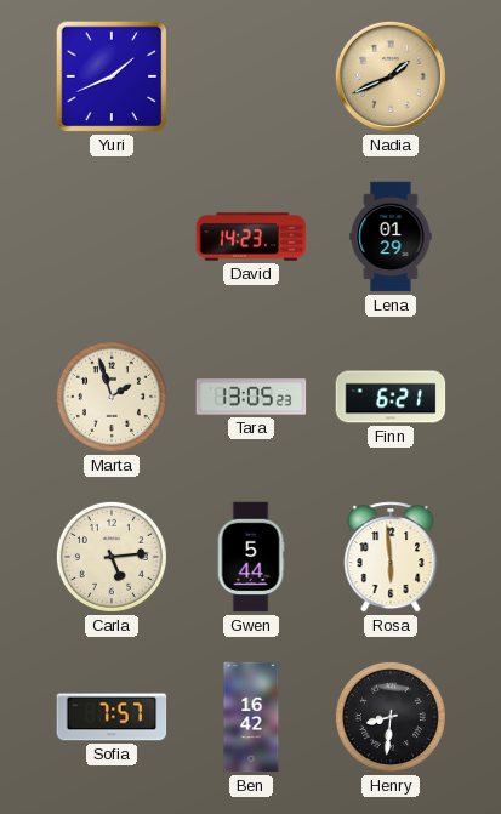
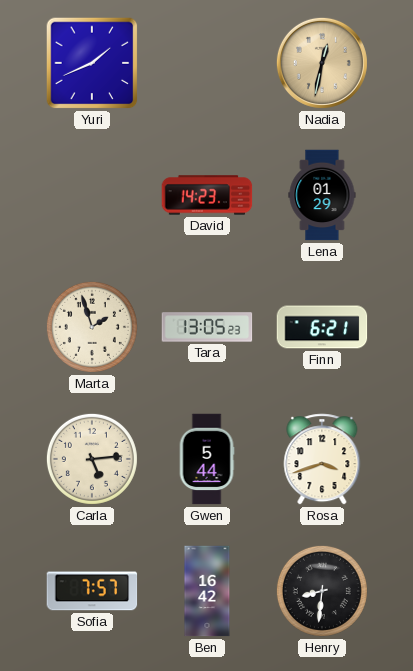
Nadia: 1:41 -> 12:32 (322, 63)
Rosa: 5:59 -> 3:42 (322, 459)
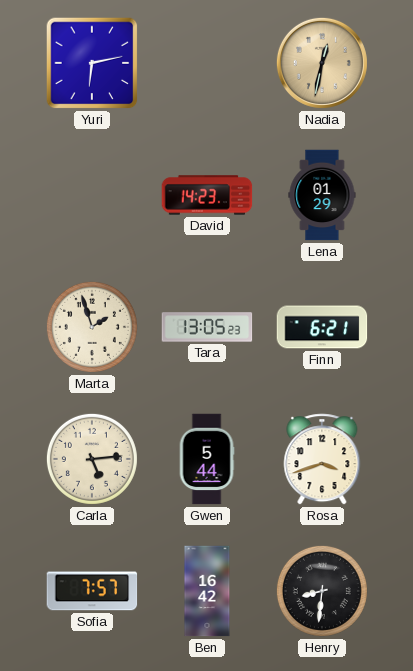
Yuri: 1:41 -> 6:13 (92, 63)
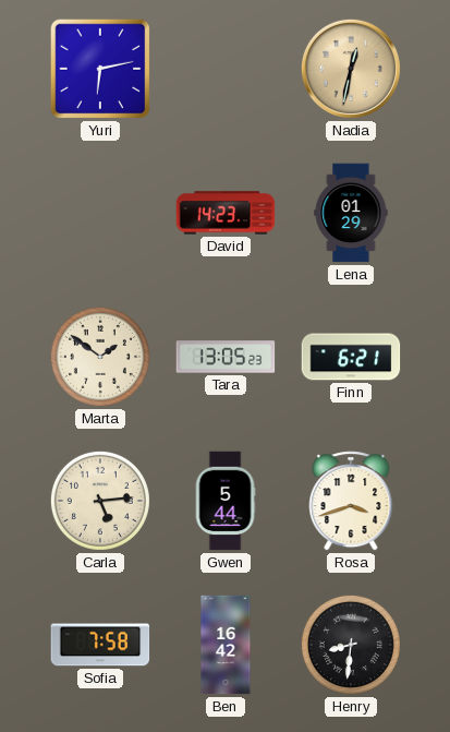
Marta: 1:57 -> 1:51 (100, 357)
Sofia: 7:57 -> 7:58 (100, 645)
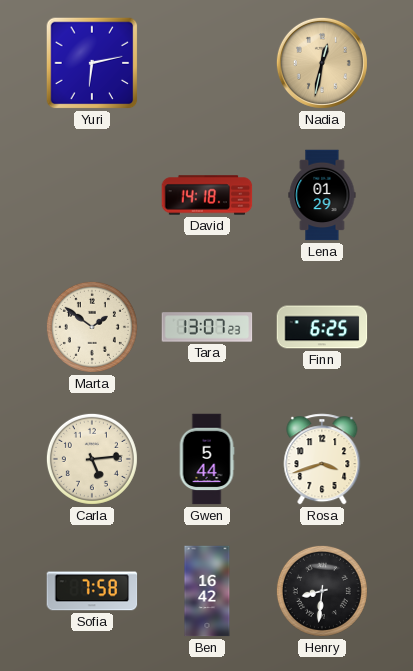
David: 14:23 -> 14:18 (207, 195)
Tara: 13:05 -> 13:07 (207, 327)
Finn: 6:21 -> 6:25 (322, 327)
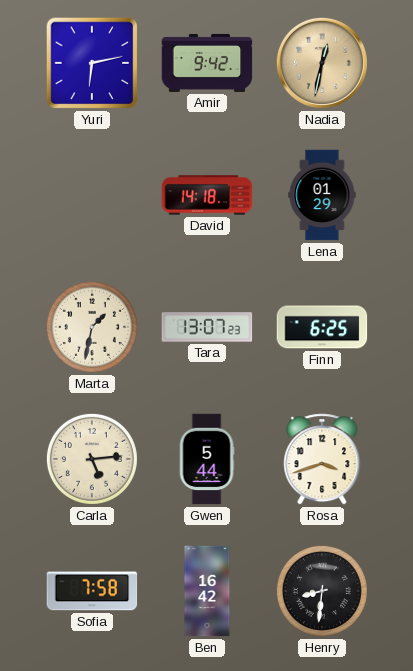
Amir: none -> 9:42 (207, 63)
Marta: 1:51 -> 1:32 (92, 327)
